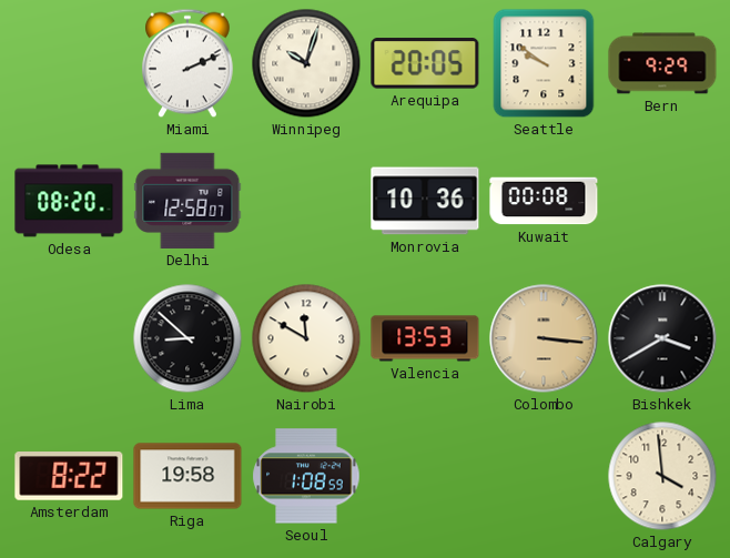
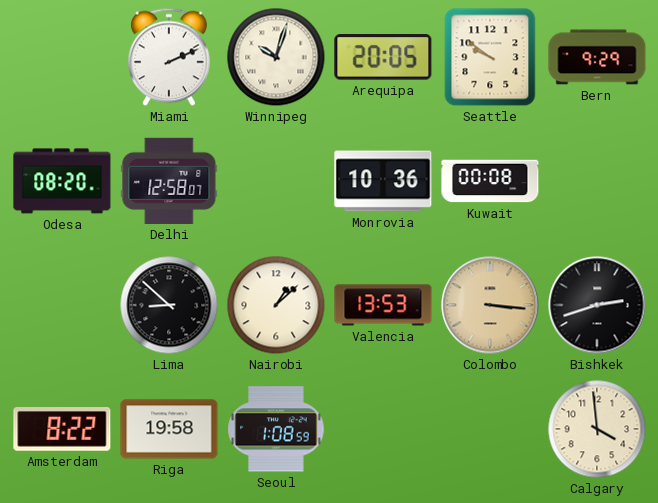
Nairobi: 11:50 -> 1:08 (276, 305)
Bishkek: 3:40 -> 2:42 (597, 305)
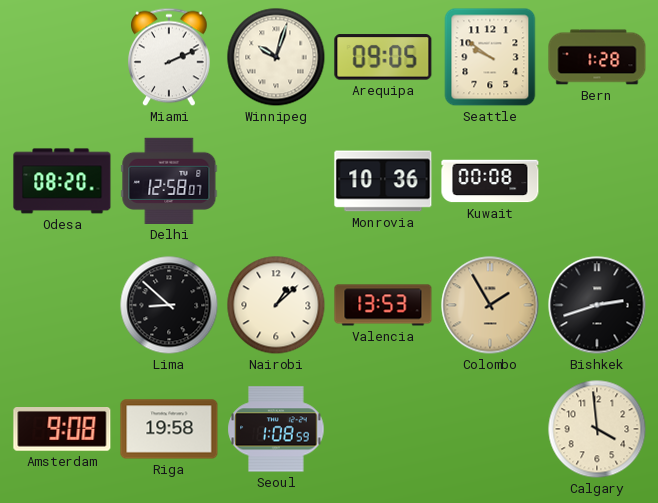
Arequipa: 20:05 -> 09:05 (383, 57)
Bern: 9:29 -> 1:28 (597, 57)
Colombo: 3:16 -> 1:55 (490, 305)
Amsterdam: 8:22 -> 9:08 (62, 430)
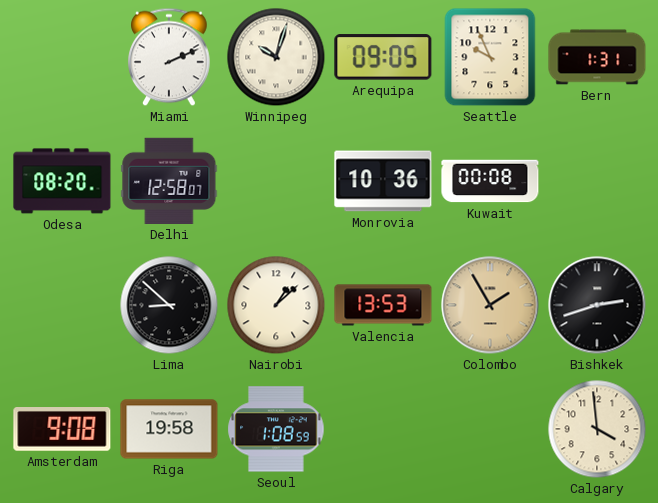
Seattle: 9:51 -> 9:56 (490, 57)
Bern: 1:28 -> 1:31 (597, 57)
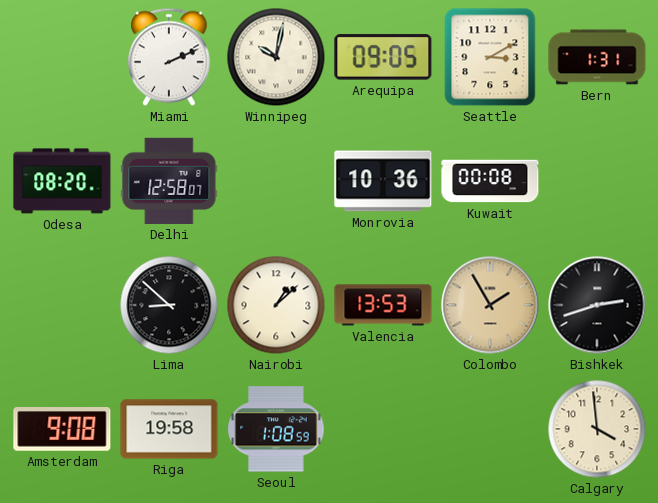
Winnipeg: 10:03 -> 10:02 (276, 57)
Seattle: 9:56 -> 3:10 (490, 57)
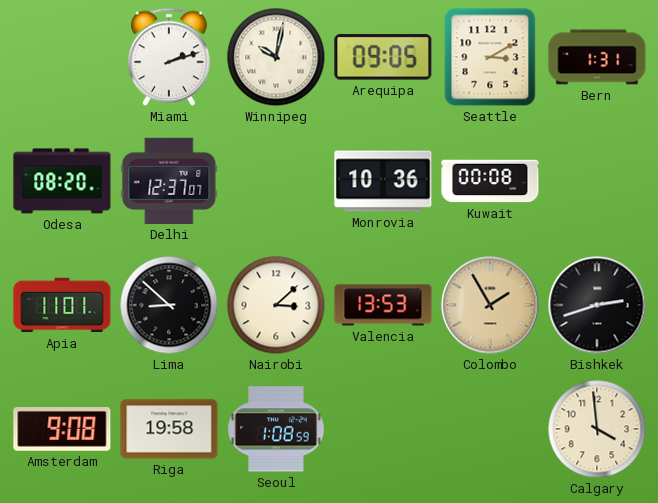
Miami: 2:11 -> 2:12 (170, 57)
Delhi: 12:58 -> 12:37 (169, 181)
Apia: none -> 11:01 (62, 305)
Nairobi: 1:08 -> 3:08 (276, 305)
